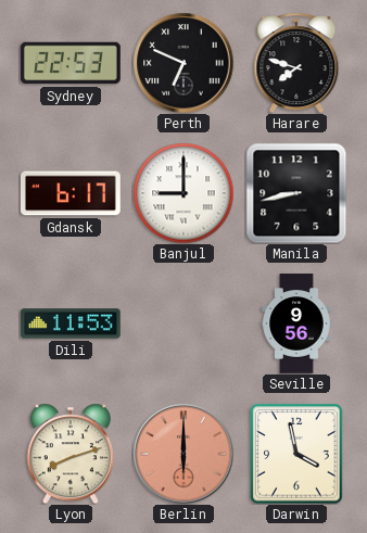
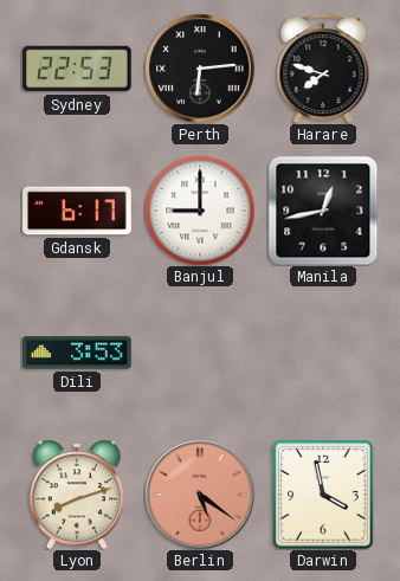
Perth: 6:49 -> 6:14 (200, 69)
Manila: 8:43 -> 12:43 (323, 211)
Dili: 11:53 -> 3:53 (78, 353)
Seville: 9:56 -> none (296, 323)
Berlin: 6:00 -> 5:21 (200, 495)
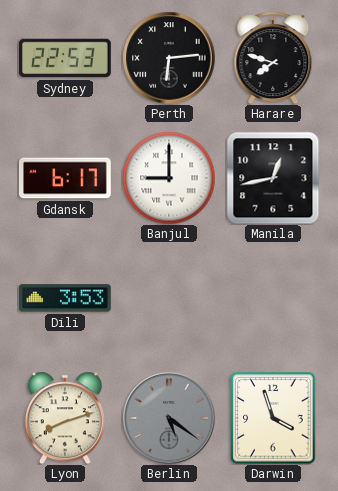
Berlin dial: salmon -> grey (169, 418)
Darwin: 3:58 -> 3:57 (273, 418)
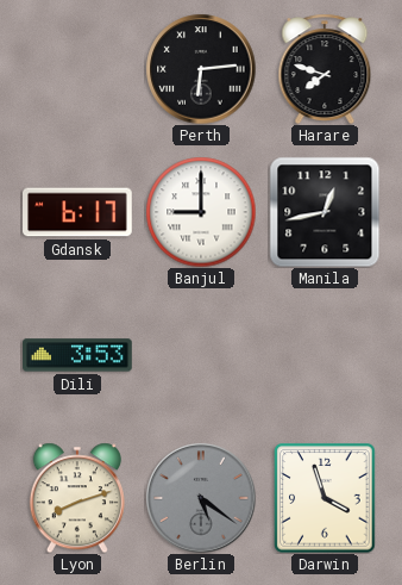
Sydney: 22:53 -> none (66, 58)
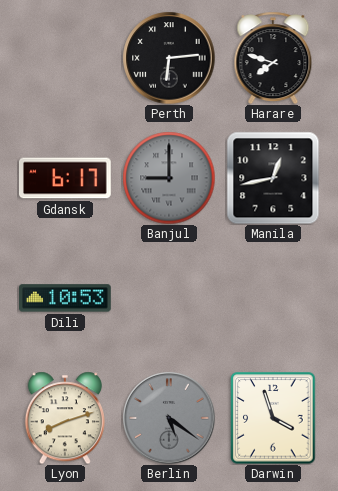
Banjul dial: white -> grey (169, 178)
Dili: 3:53 -> 10:53 (66, 298)
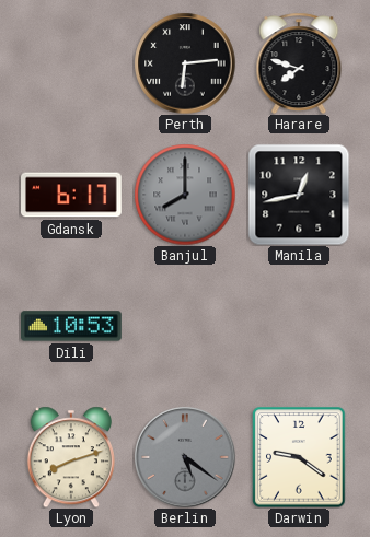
Banjul: 9:00 -> 8:00 (185, 195)
Darwin: 3:57 -> 9:21 (299, 457)
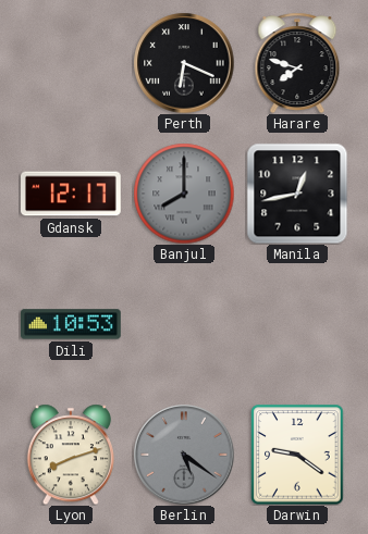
Perth: 6:14 -> 6:19 (184, 63)
Gdansk: 6:17 -> 12:17 (72, 194)
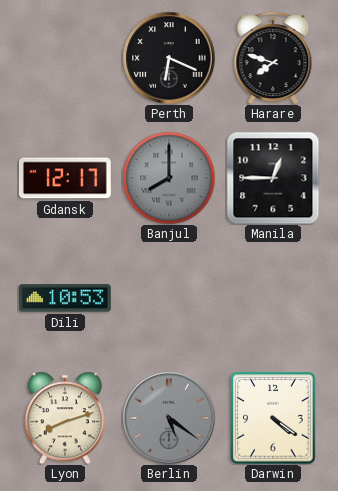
Manila: 12:43 -> 12:45 (273, 178)
Darwin: 9:21 -> 4:21 (273, 418)
